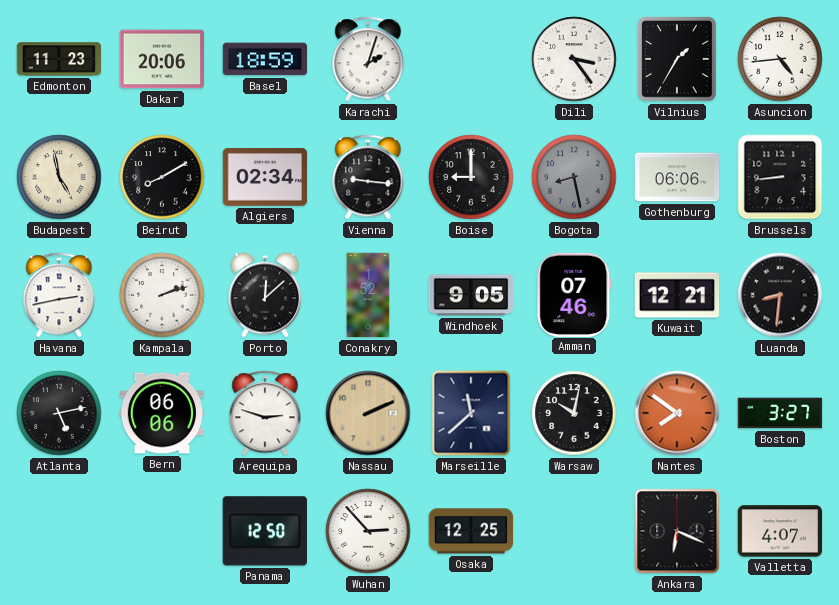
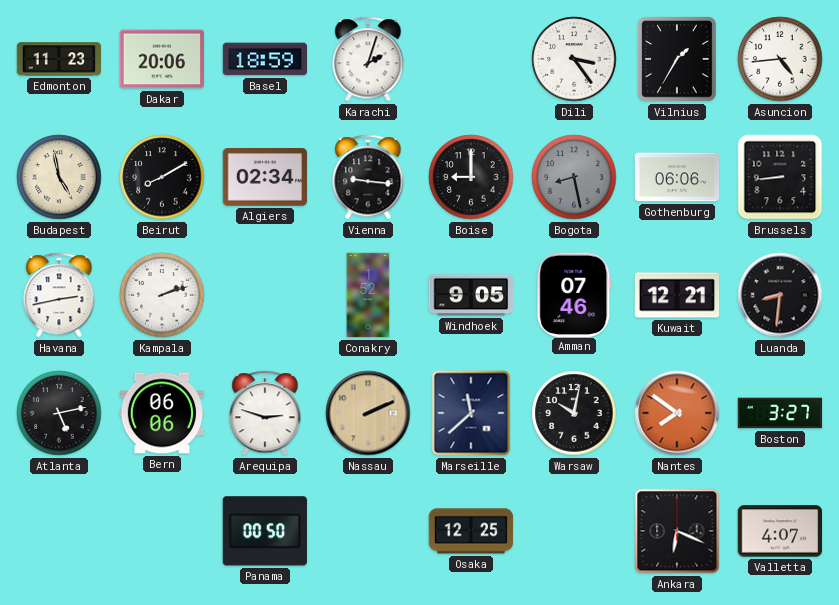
Porto: 12:08 -> none (264, 295)
Panama: 12:50 -> 00:50 (265, 531)
Wuhan: 2:53 -> none (368, 531)
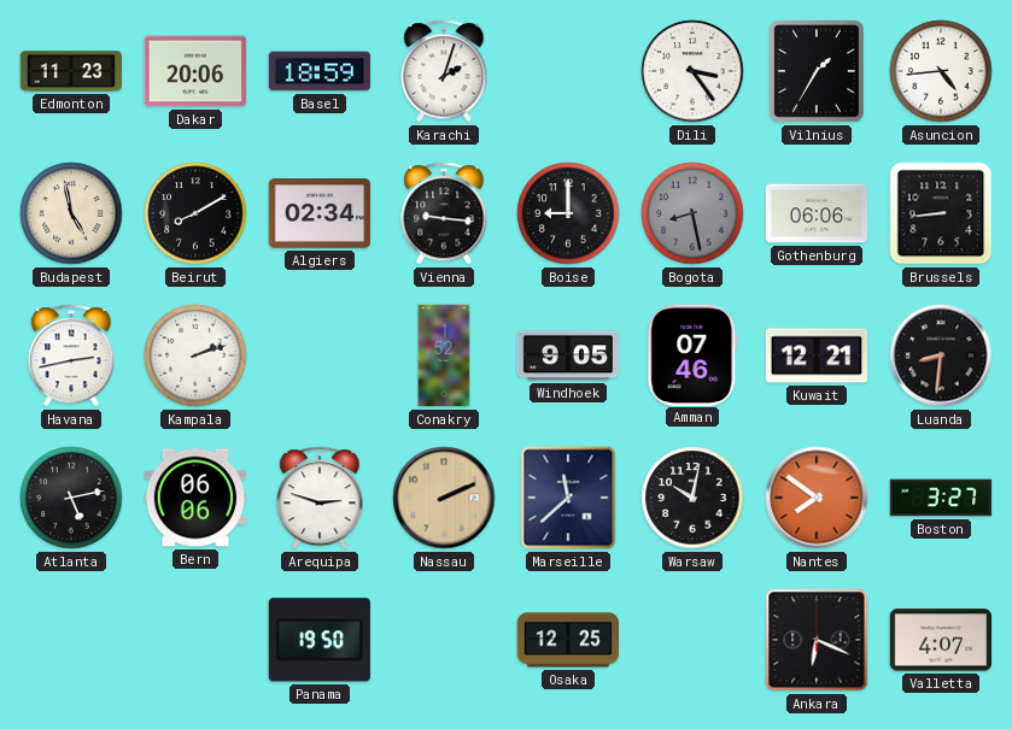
Panama: 00:50 -> 19:50 (320, 640)
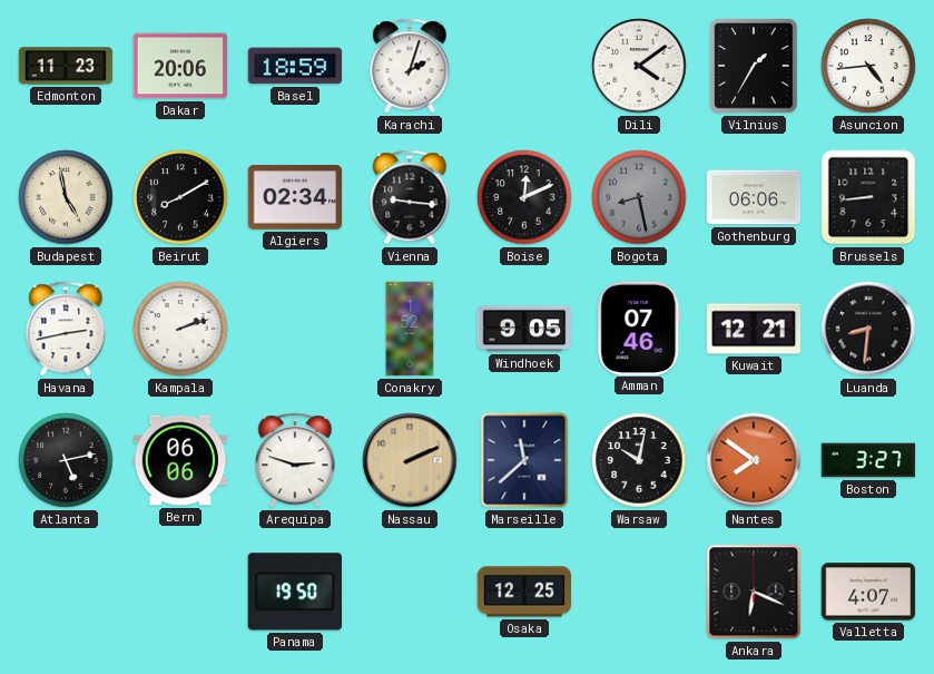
Dili: 3:24 -> 4:09 (639, 66)
Boise: 9:00 -> 12:11 (524, 197)
